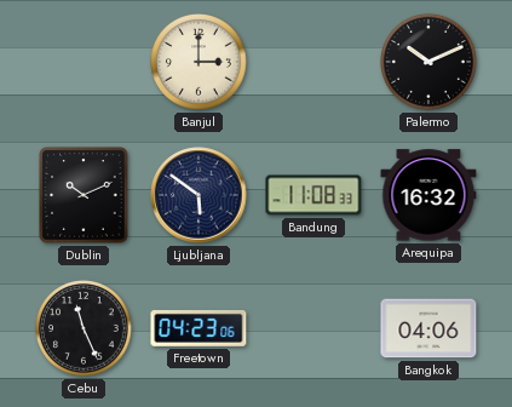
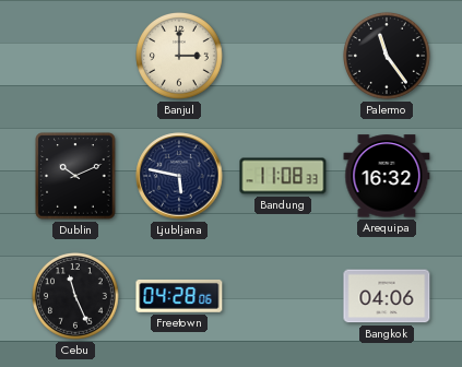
Palermo: 10:11 -> 11:24 (388, 57)
Ljubljana: 5:51 -> 5:47 (179, 176)
Freetown: 04:23 -> 04:28 (179, 296)
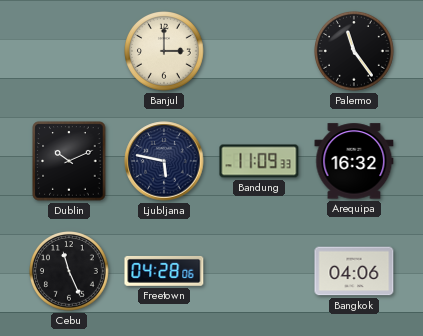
Bandung: 11:08 -> 11:09 (259, 161)
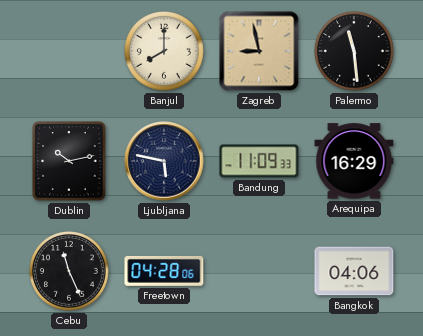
Banjul: 3:00 -> 8:00 (165, 52)
Zagreb: none -> 8:58 (259, 51)
Palermo: 11:24 -> 11:29 (355, 52)
Dublin: 10:11 -> 10:13 (69, 161)
Arequipa: 16:32 -> 16:29 (354, 161)
